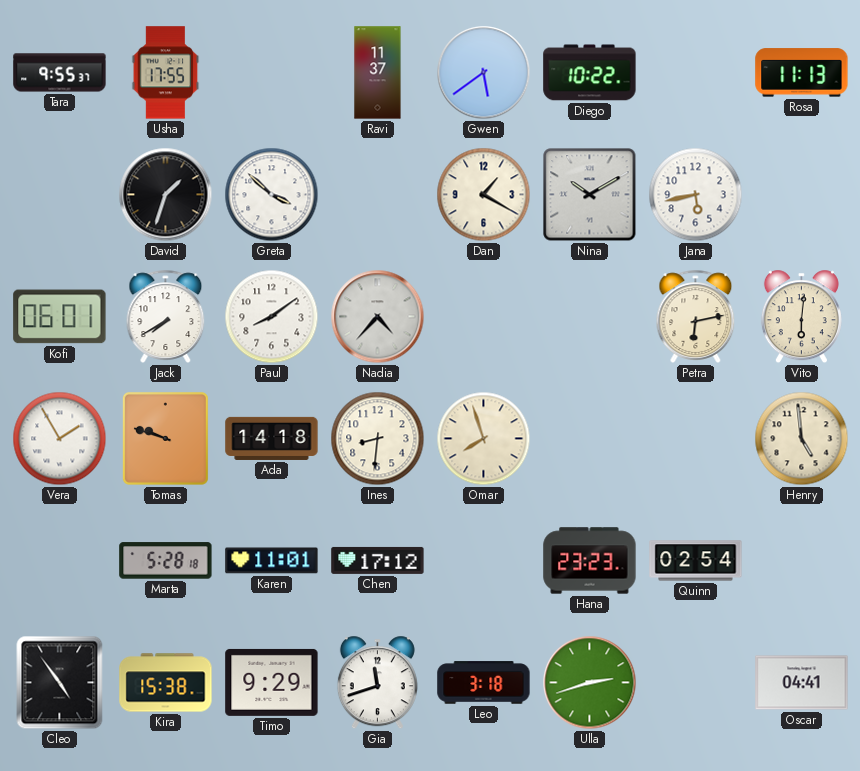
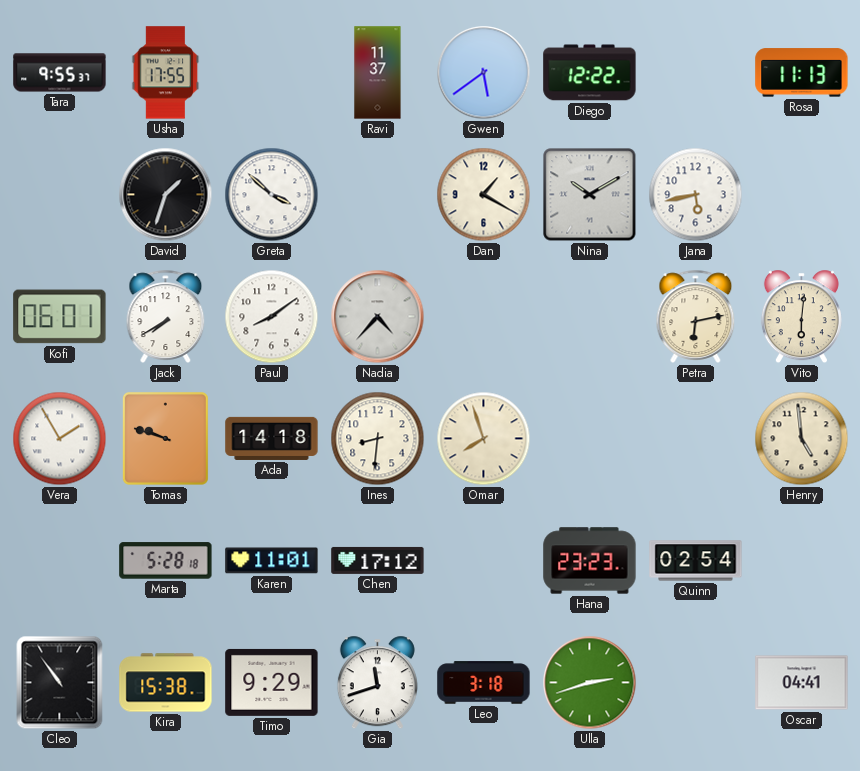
Diego: 10:22 -> 12:22 (590, 73)
Cleo: 4:54 -> 10:54 (60, 683)
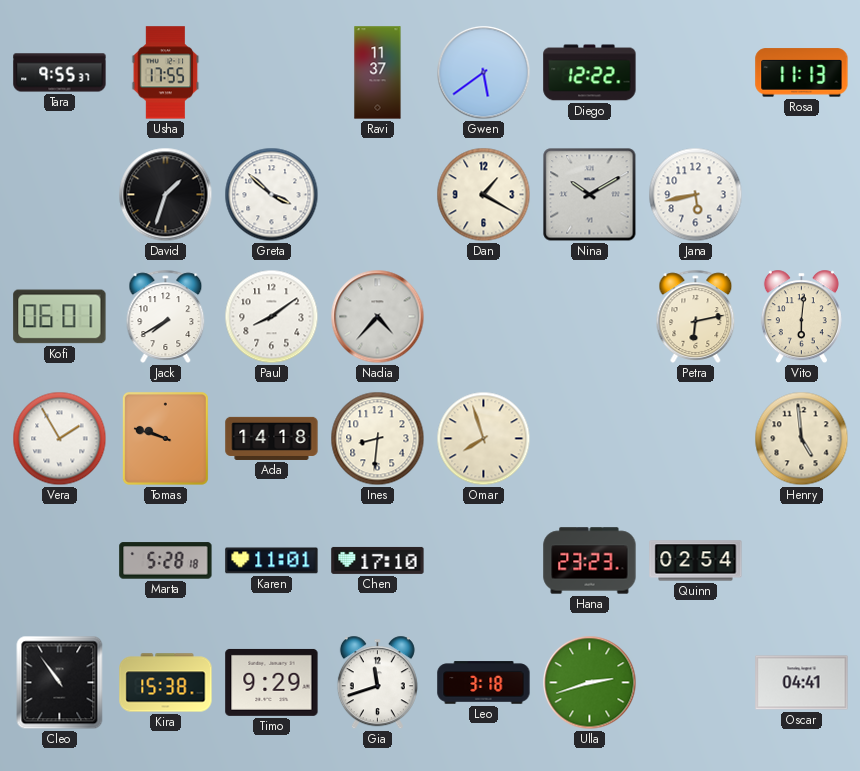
Chen: 17:12 -> 17:10 (378, 560)
